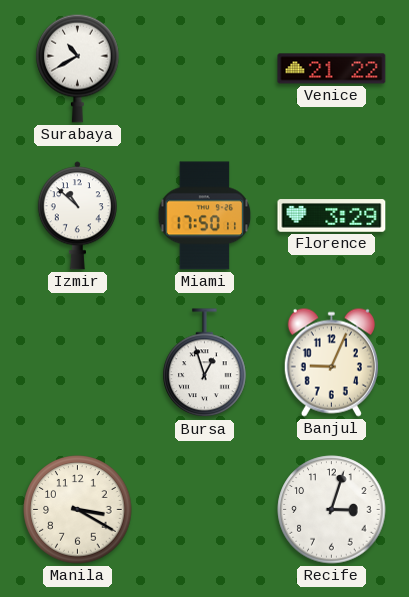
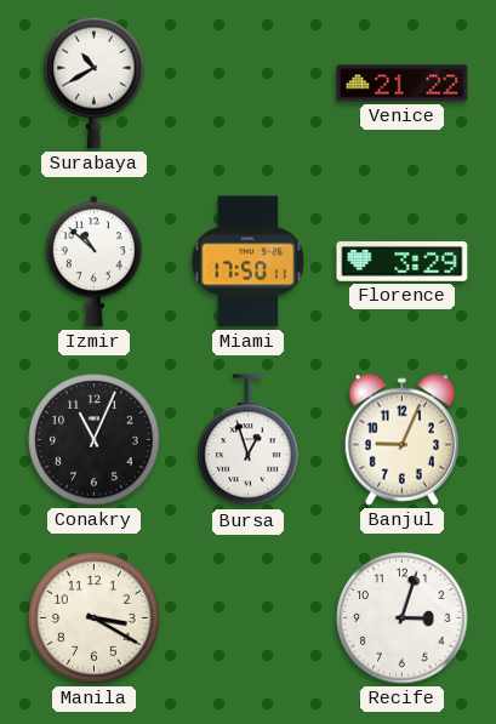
Conakry: none -> 11:04 (95, 440)
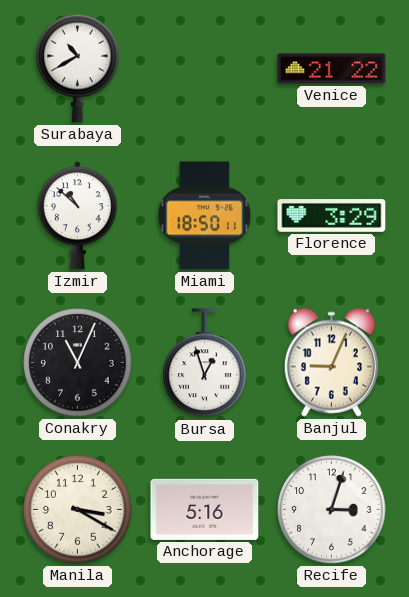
Miami: 17:50 -> 18:50 (205, 216)
Anchorage: none -> 5:16 (205, 509)
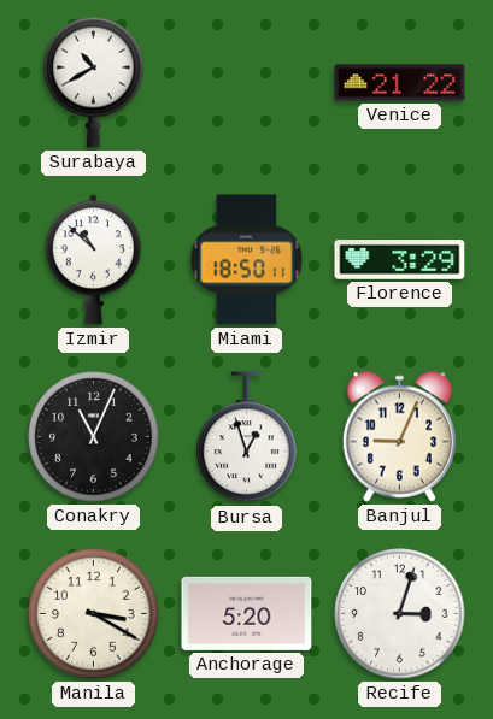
Anchorage: 5:16 -> 5:20 (247, 613)
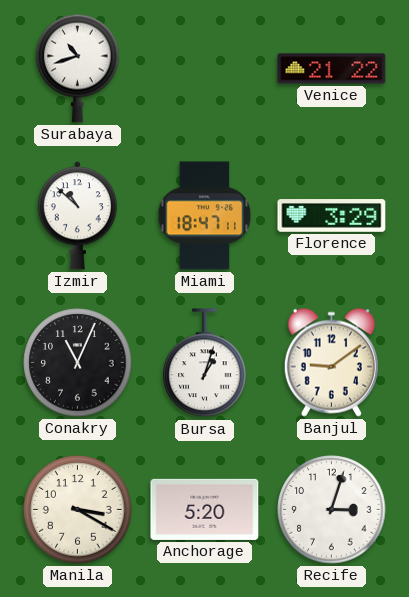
Surabaya: 10:40 -> 10:42 (78, 68)
Miami: 18:50 -> 18:47 (205, 216)
Bursa: 12:57 -> 1:03 (205, 363)
Banjul: 9:04 -> 9:09 (331, 362)
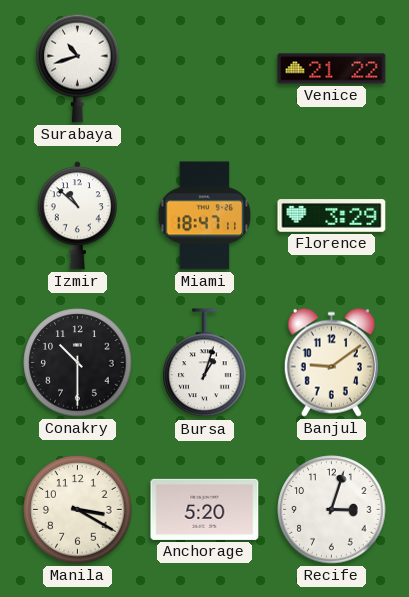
Conakry: 11:04 -> 10:30 (78, 363)
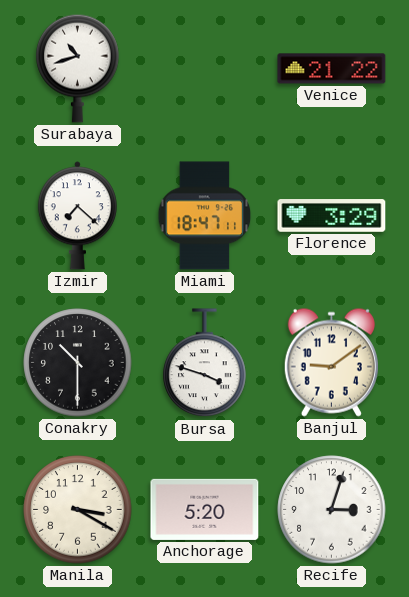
Izmir: 10:52 -> 7:22 (77, 216)
Bursa: 1:03 -> 3:48 (205, 363)
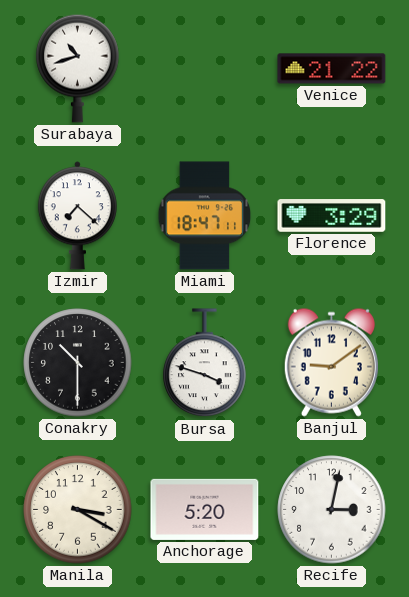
Recife: 3:03 -> 3:02 (332, 510)
